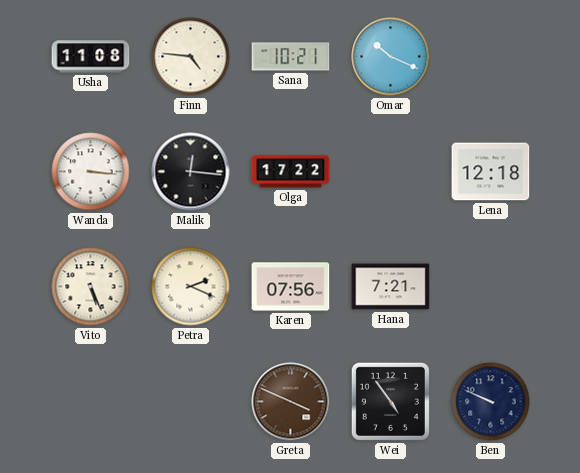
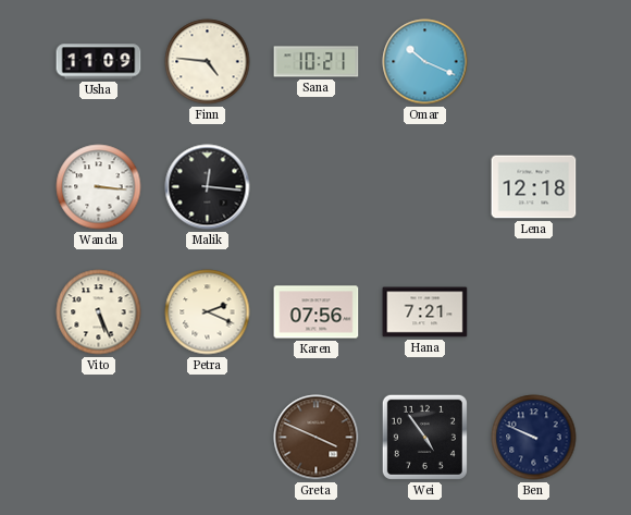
Usha: 11:08 -> 11:09 (99, 62)
Olga: 17:22 -> none (291, 172)
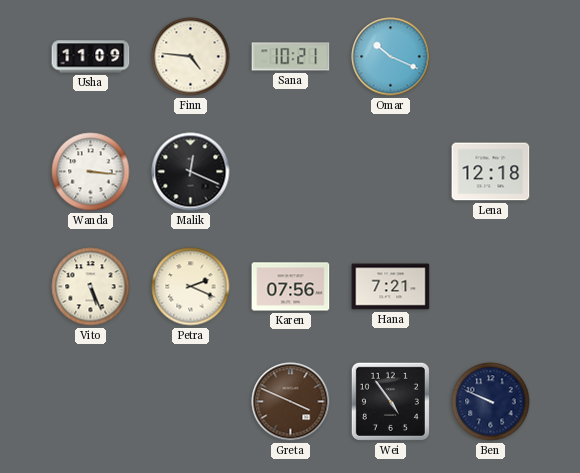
Malik: 12:16 -> 12:19 (191, 172)
